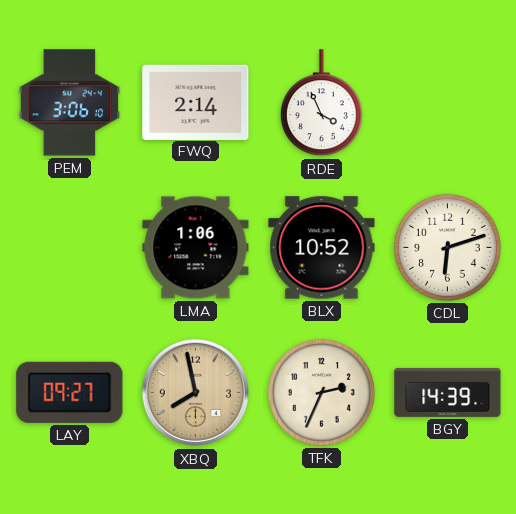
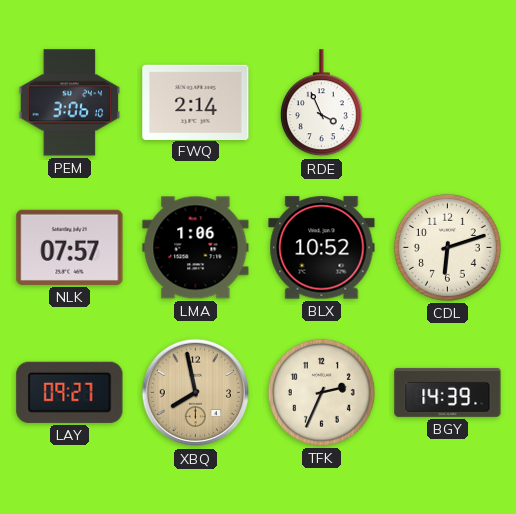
NLK: none -> 07:57 (70, 247)
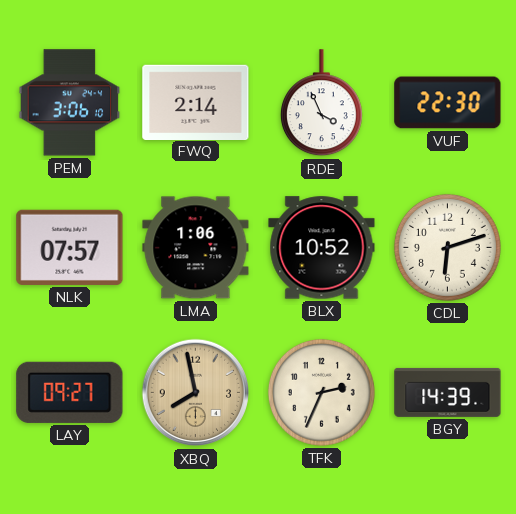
VUF: none -> 22:30 (448, 103)
